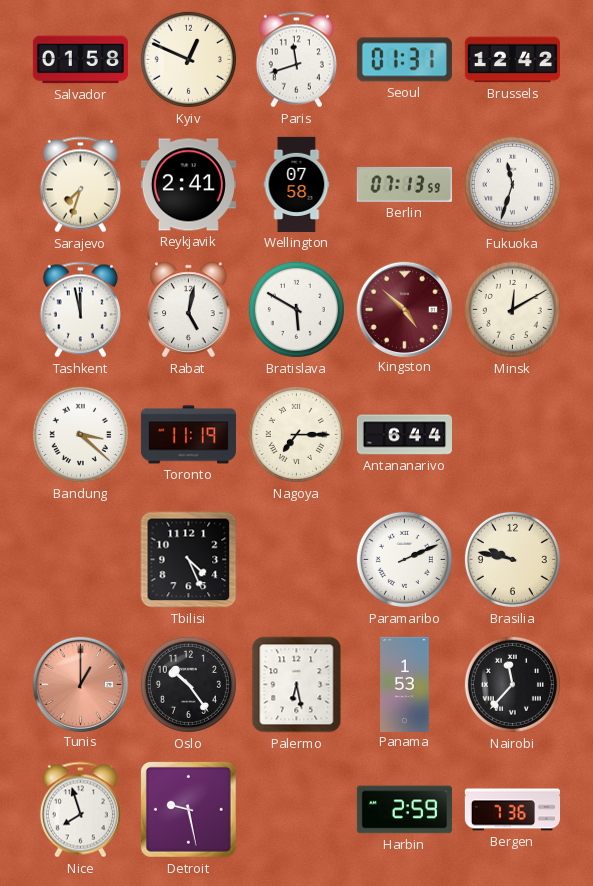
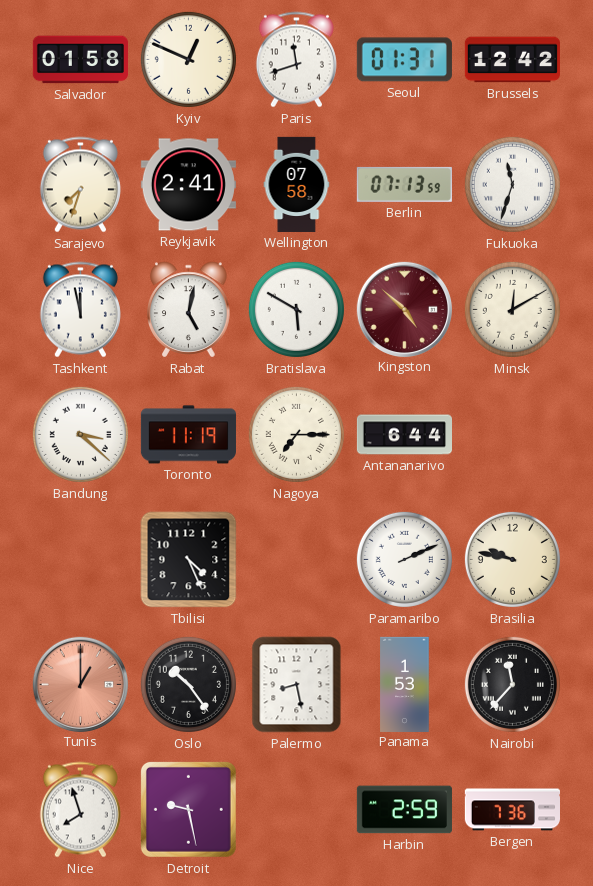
Palermo: 6:28 -> 8:28 (297, 685)
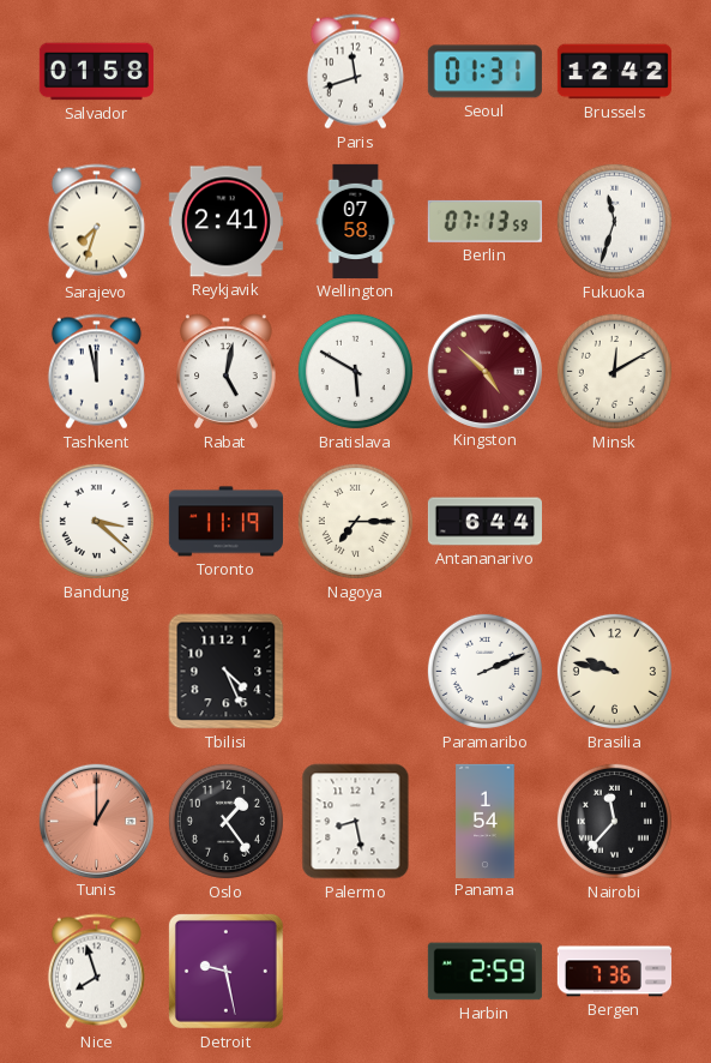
Kyiv: 12:49 -> none (188, 59)
Oslo: 10:24 -> 1:24 (225, 821)
Panama: 1:53 -> 1:54 (486, 821)
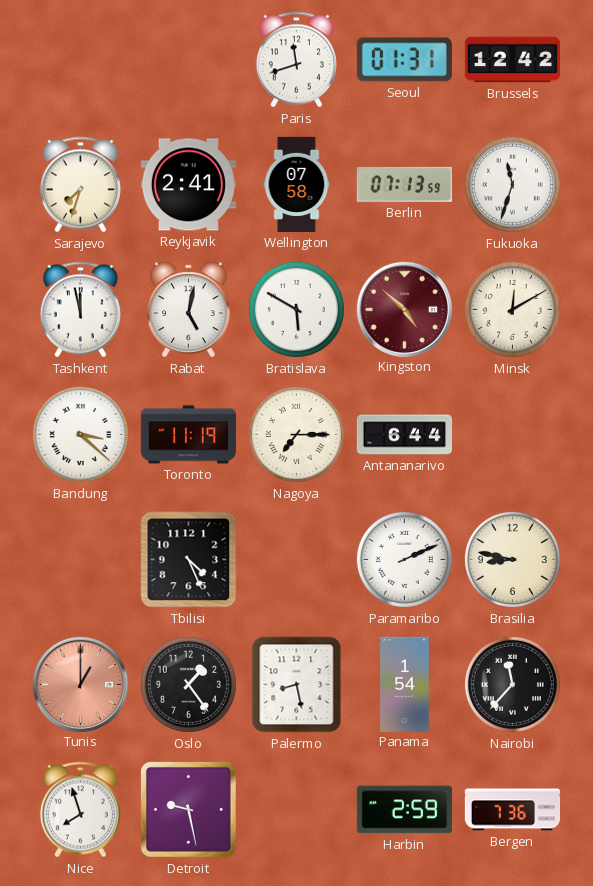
Salvador: 01:58 -> none (96, 72)
Brasilia: 9:47 -> 8:47 (512, 559)
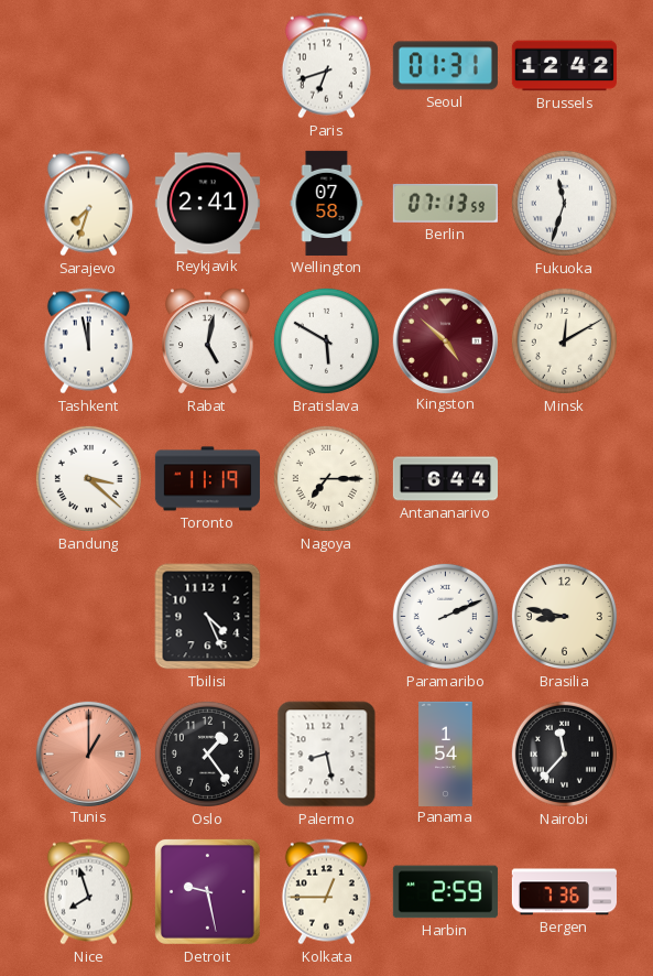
Paris: 11:42 -> 6:42 (326, 66)
Kolkata: none -> 12:45 (326, 892)
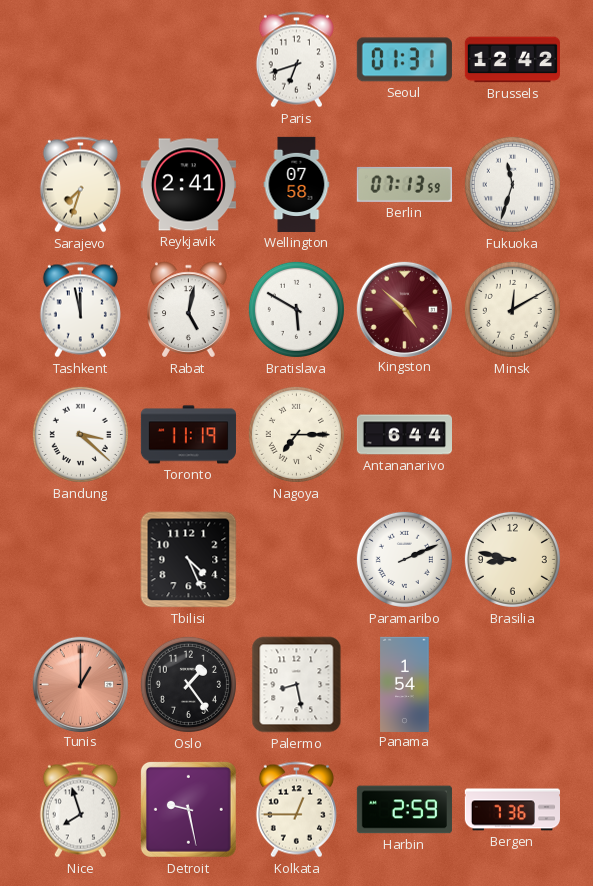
Nairobi: 11:37 -> none (564, 753)
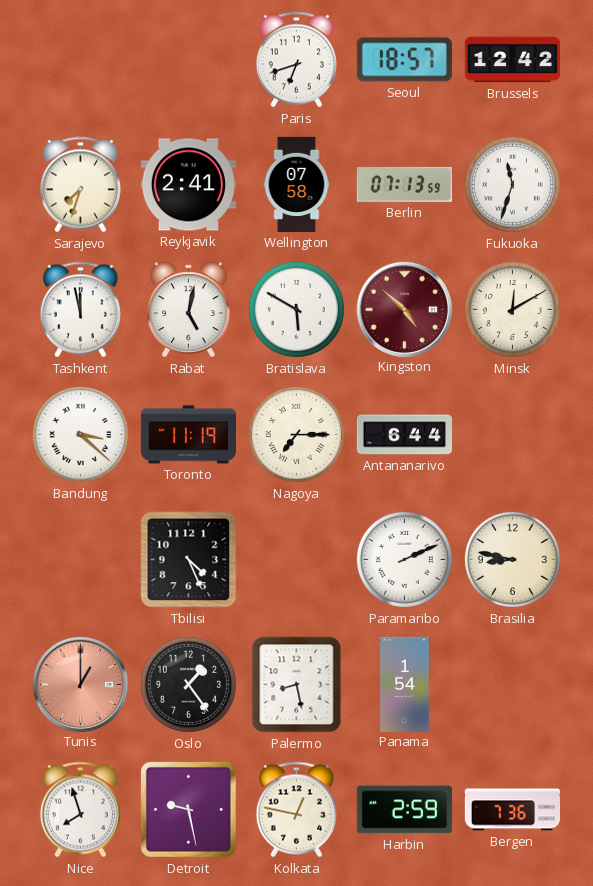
Seoul: 01:31 -> 18:57 (404, 60)
Kolkata: 12:45 -> 12:47 (296, 810)
